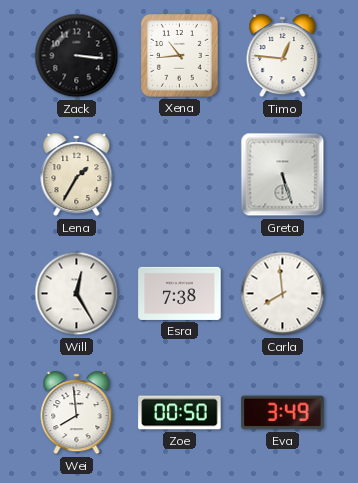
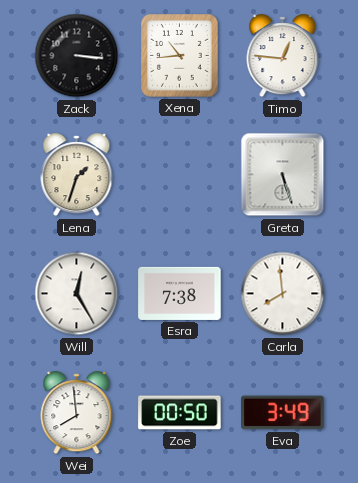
Lena: 1:35 -> 1:33 (77, 175)
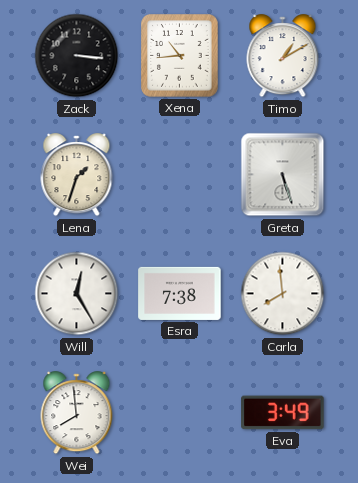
Timo: 12:46 -> 1:10 (283, 56)
Zoe: 00:50 -> none (180, 413)
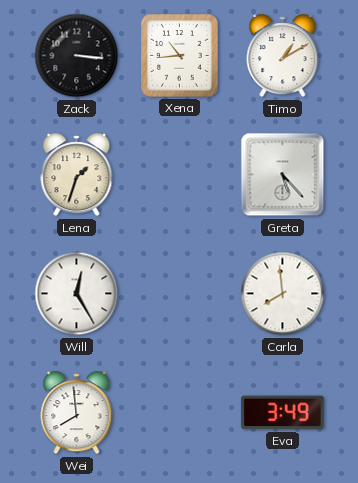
Greta: 5:27 -> 5:23 (283, 175)
Esra: 7:38 -> none (180, 293)
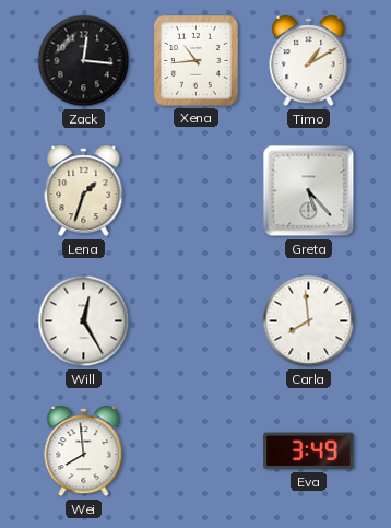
Zack: 3:16 -> 12:16 (84, 61)
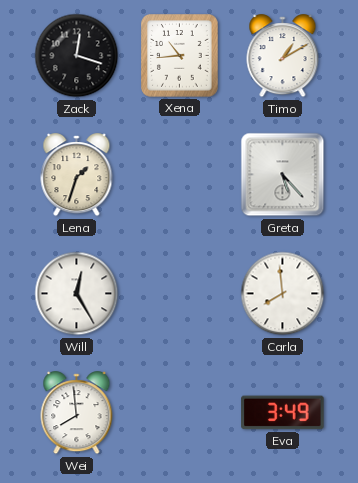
Zack: 12:16 -> 12:18 (77, 56)
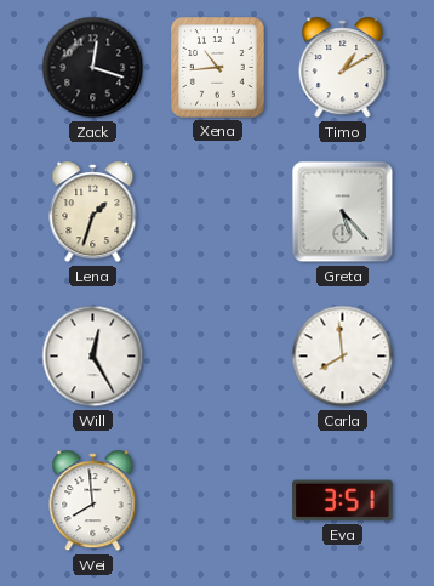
Eva: 3:49 -> 3:51 (343, 501)
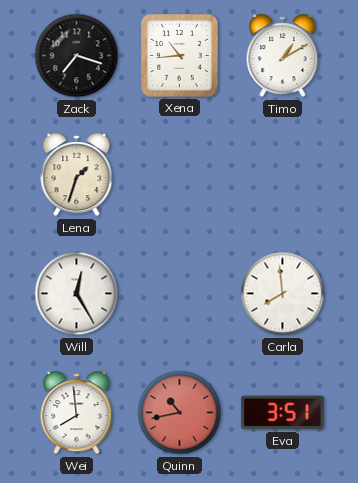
Zack: 12:18 -> 7:18 (77, 56)
Greta: 5:23 -> none (343, 212)
Quinn: none -> 10:43 (180, 413)
